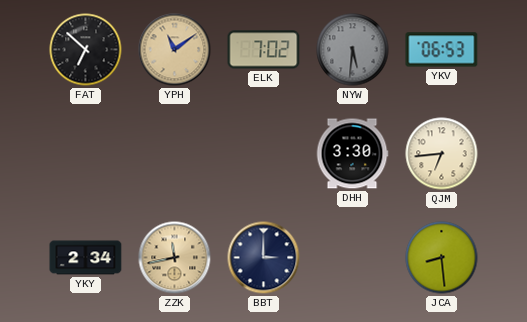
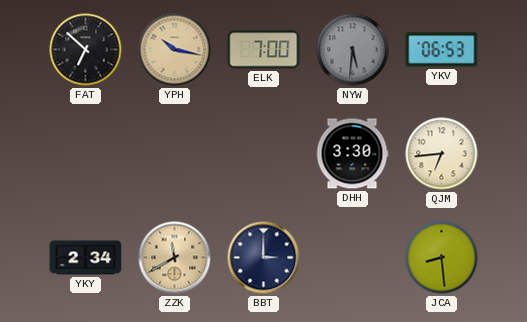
YPH: 11:09 -> 10:17 (175, 50)
ELK: 7:02 -> 7:00 (264, 50)
ZZK: 11:43 -> 11:40 (175, 258)
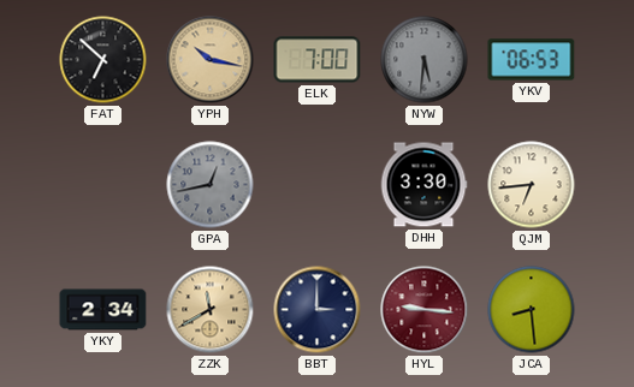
GPA: none -> 12:43 (211, 185)
HYL: none -> 9:16 (425, 310)
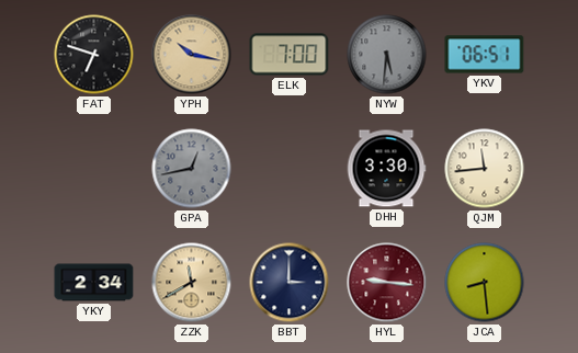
FAT: 6:52 -> 6:48 (94, 55)
YKV: 06:53 -> 06:51 (485, 55)
QJM: 6:44 -> 11:44 (485, 169)
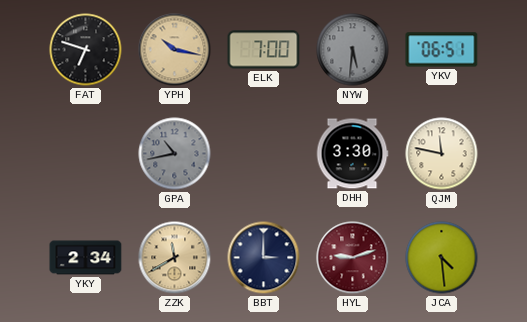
GPA: 12:43 -> 10:43 (175, 154)
QJM: 11:44 -> 11:47 (442, 154)
HYL: 9:16 -> 9:12 (353, 258)
JCA: 8:29 -> 4:29 (442, 258)
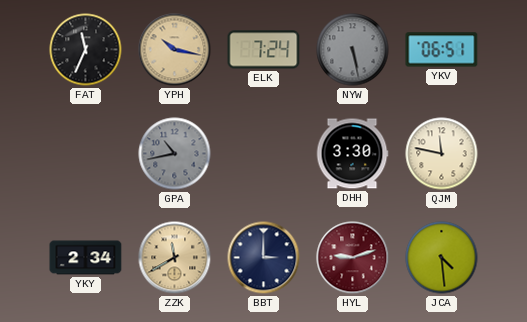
FAT: 6:48 -> 11:34 (86, 50)
ELK: 7:00 -> 7:24 (264, 50)
NYW: 5:31 -> 5:28 (353, 50)
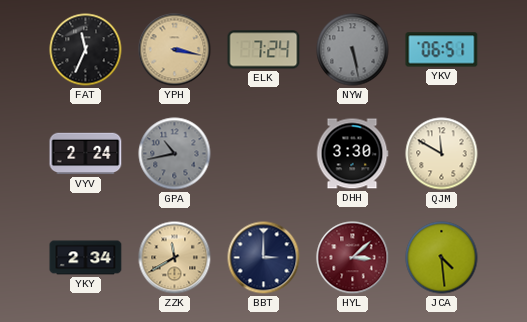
YPH: 10:17 -> 3:17 (175, 50)
VYV: none -> 2:24 (86, 154)
QJM: 11:47 -> 11:50 (442, 154)
HYL: 9:12 -> 3:08 (353, 258)
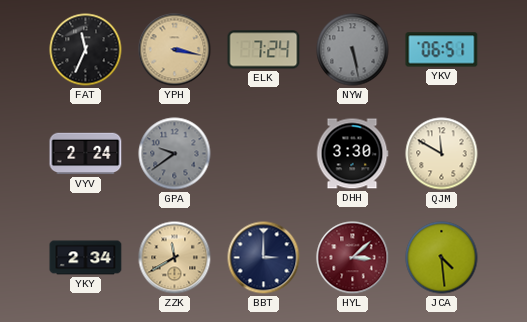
GPA: 10:43 -> 9:39 (175, 154)
